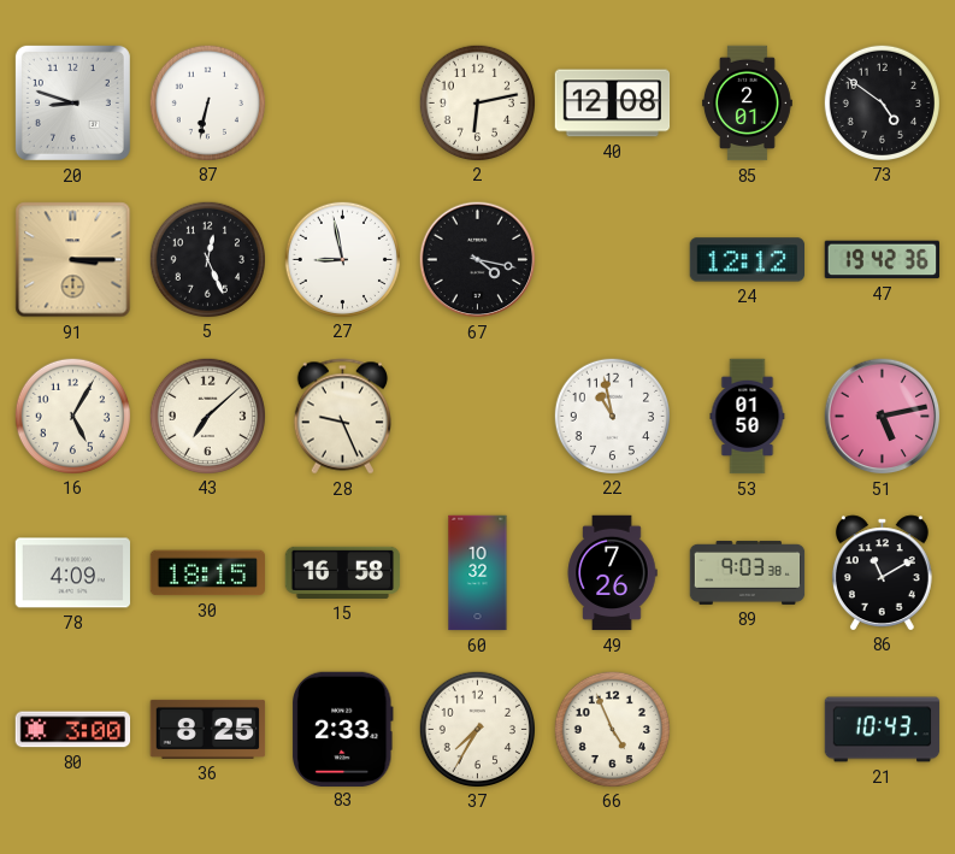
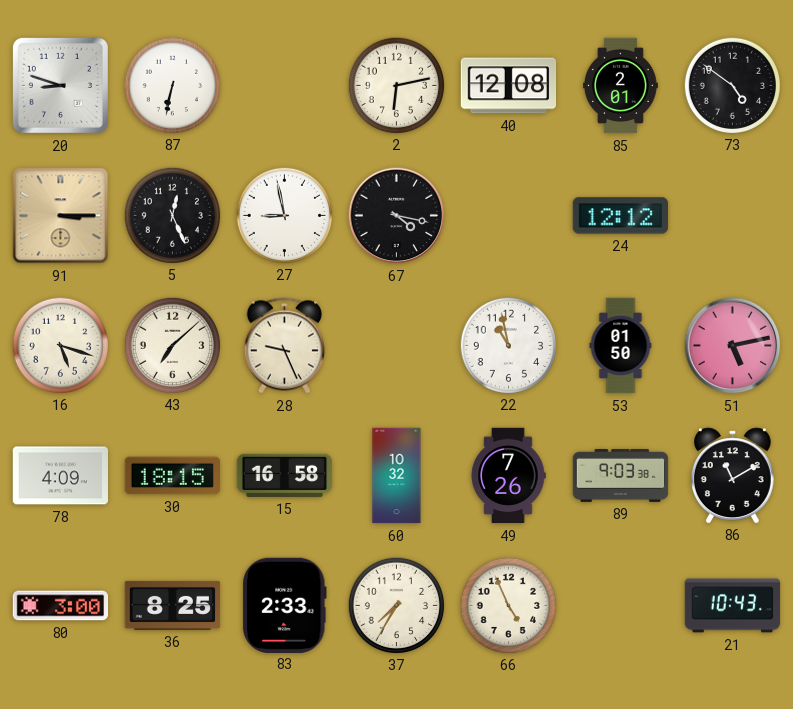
47: 19:42 -> none (883, 260)
16: 5:05 -> 5:18 (60, 345)
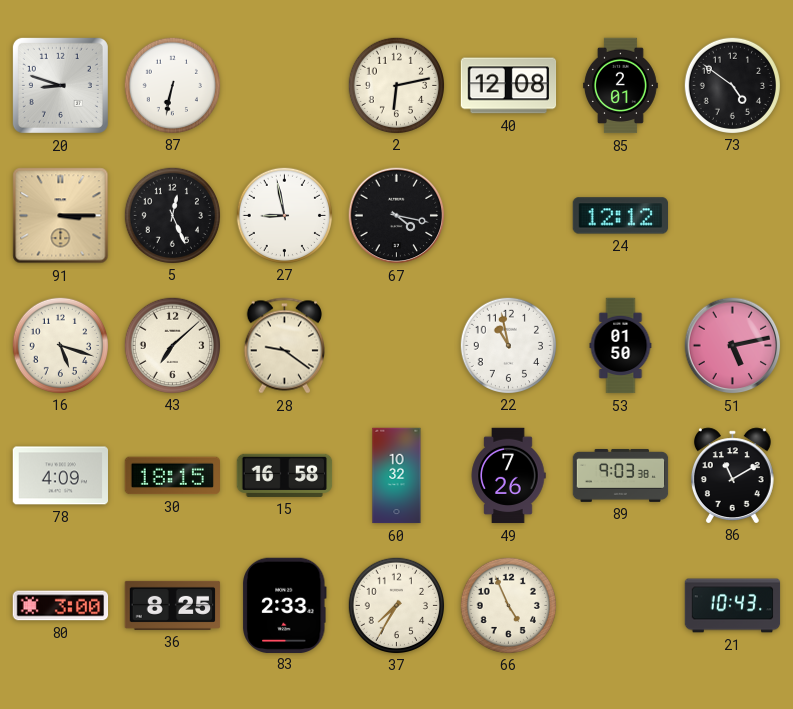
28: 9:26 -> 9:21 (284, 346)
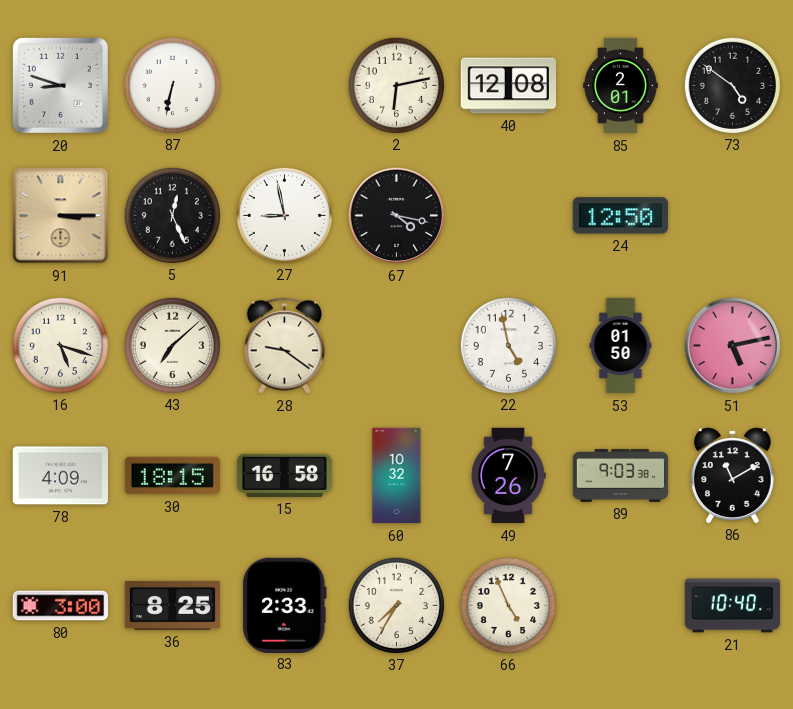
24: 12:12 -> 12:50 (621, 216)
22: 10:58 -> 4:58 (508, 345)
21: 10:43 -> 10:40 (733, 606)
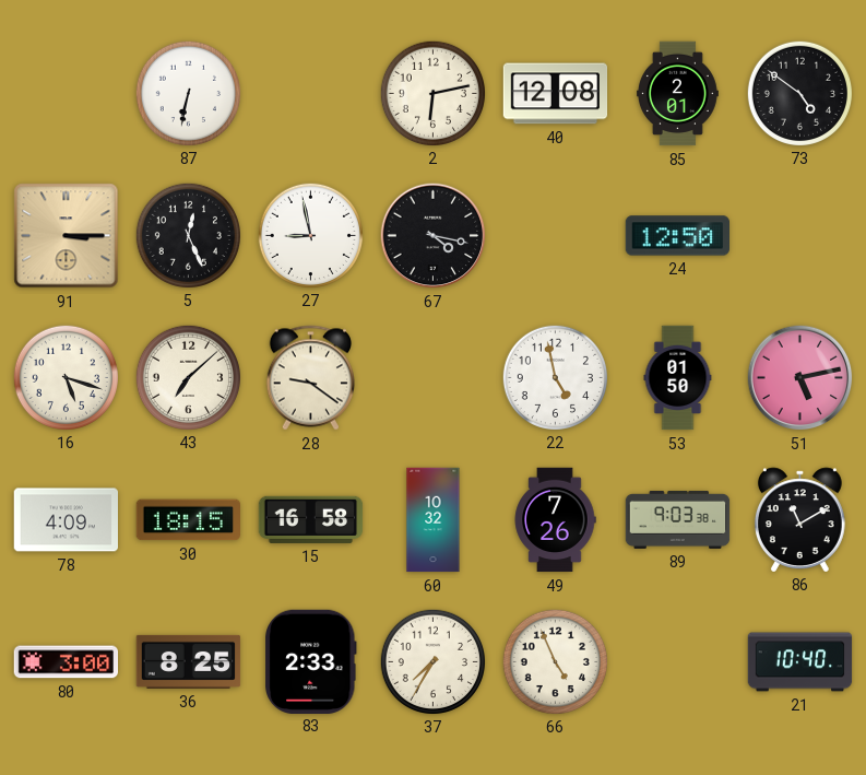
20: 8:48 -> none (60, 85)
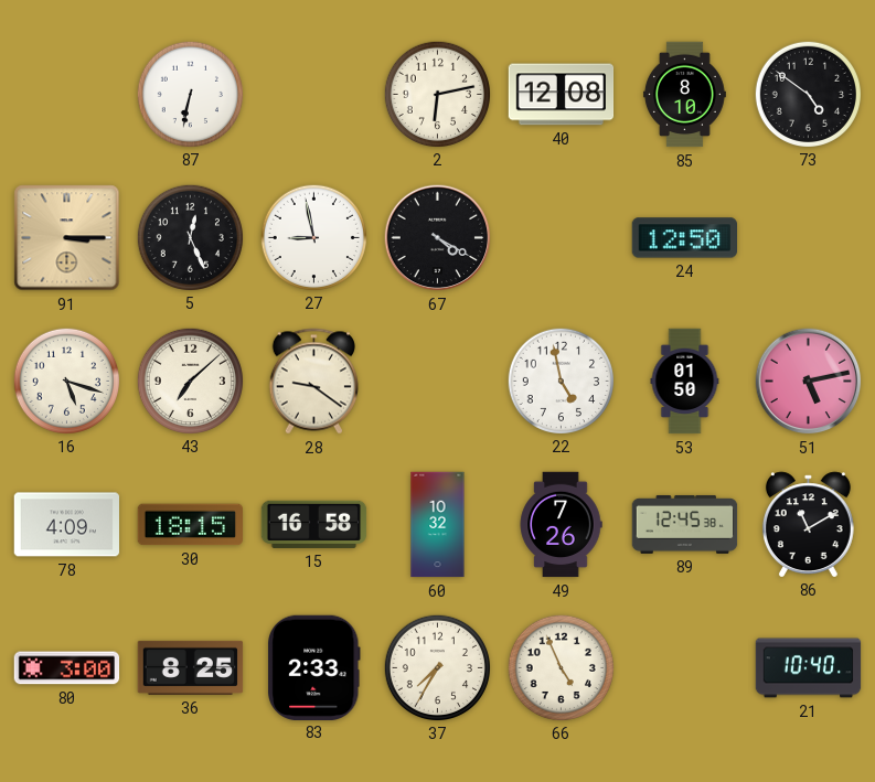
85: 2:01 -> 8:10 (684, 95)
67: 4:17 -> 4:20 (438, 238)
89: 9:03 -> 12:45 (685, 524)
